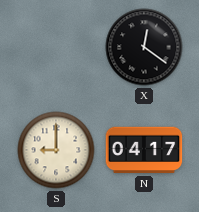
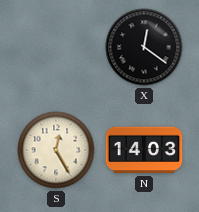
S: 9:00 -> 12:25 (56, 150)
N: 04:17 -> 14:03 (144, 150)
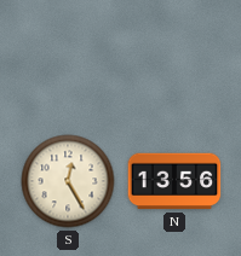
X: 12:21 -> none (144, 47)
N: 14:03 -> 13:56 (174, 181)
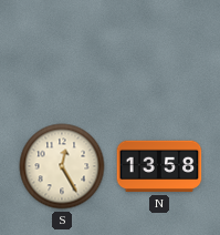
N: 13:56 -> 13:58 (159, 166)
